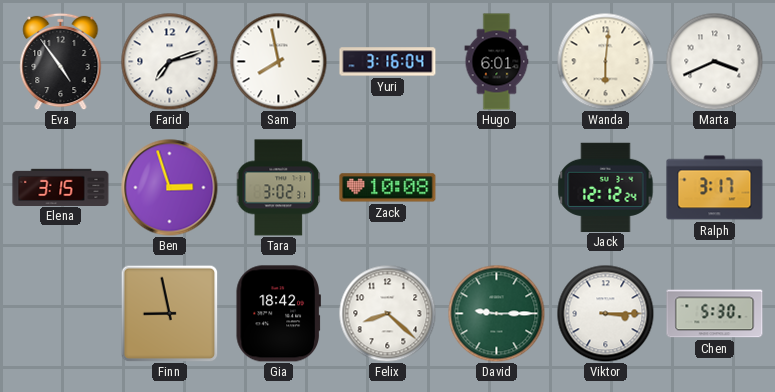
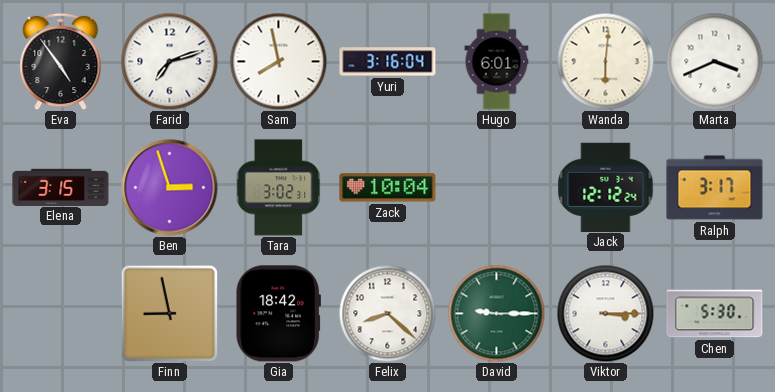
Zack: 10:08 -> 10:04 (388, 188)
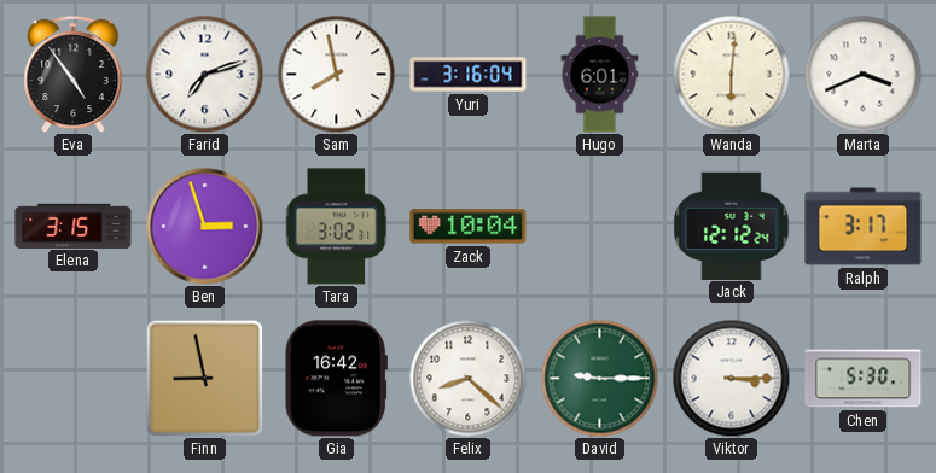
Gia: 18:42 -> 16:42 (336, 379)
